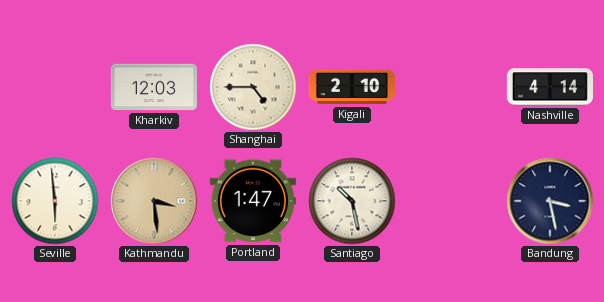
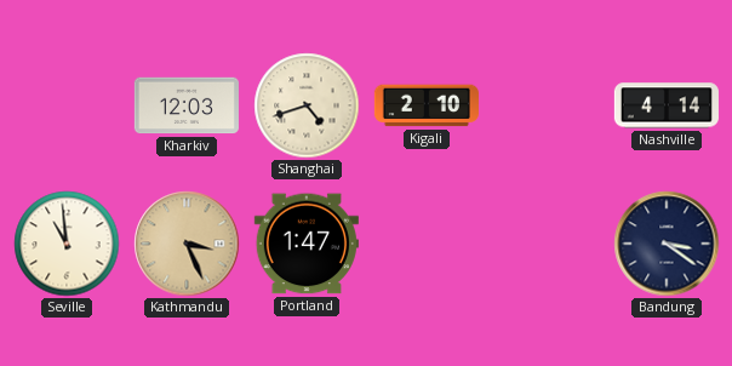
Shanghai: 4:45 -> 4:42 (307, 105)
Seville: 5:59 -> 10:59 (67, 244)
Kathmandu: 3:29 -> 3:26 (187, 244)
Santiago: 10:28 -> none (352, 201)
Bandung: 3:28 -> 3:21 (667, 244)
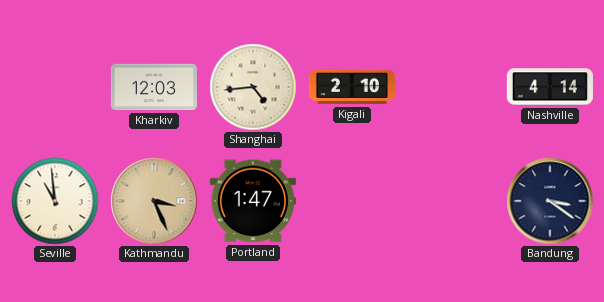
Shanghai: 4:42 -> 4:44 (253, 87)
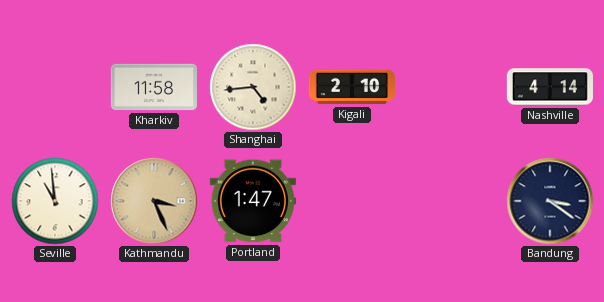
Kharkiv: 12:03 -> 11:58 (154, 87)
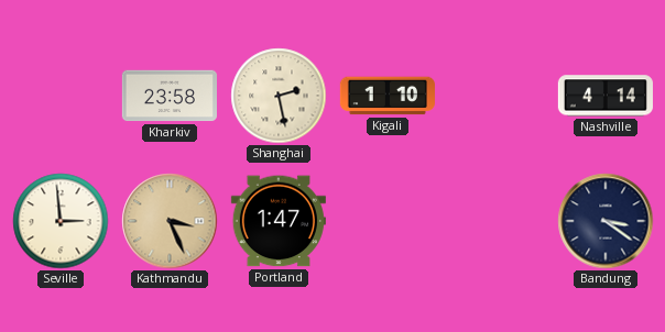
Kharkiv: 11:58 -> 23:58 (170, 96)
Shanghai: 4:44 -> 2:28 (279, 96)
Kigali: 2:10 -> 1:10 (388, 96)
Seville: 10:59 -> 2:59 (61, 221)
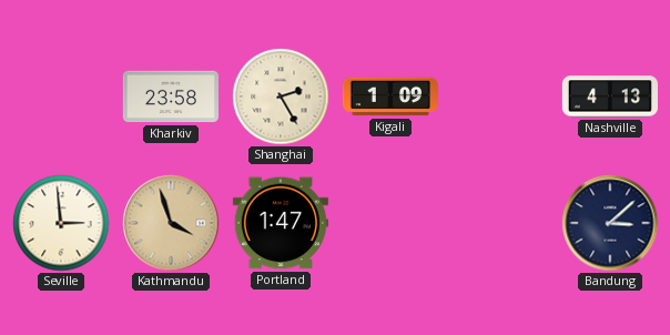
Shanghai: 2:28 -> 2:25 (281, 97)
Kigali: 1:10 -> 1:09 (390, 97)
Nashville: 4:14 -> 4:13 (610, 97)
Kathmandu: 3:26 -> 3:57 (171, 223)
Bandung: 3:21 -> 3:08 (610, 223)
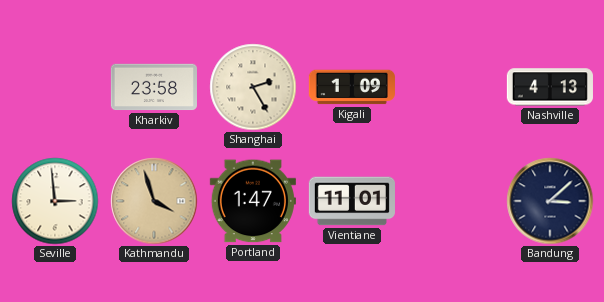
Vientiane: none -> 11:01 (352, 201)
